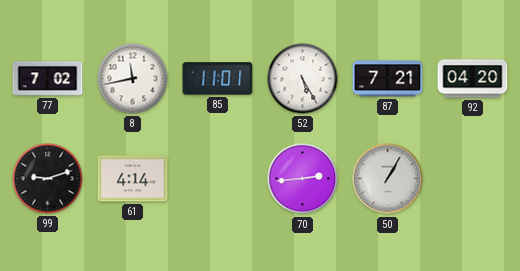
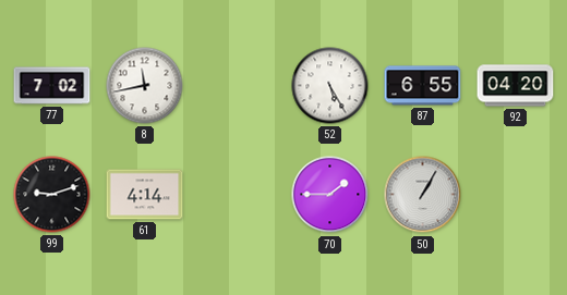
85: 11:01 -> none (218, 79)
87: 7:21 -> 6:55 (423, 86)
70: 2:44 -> 1:45 (330, 195)
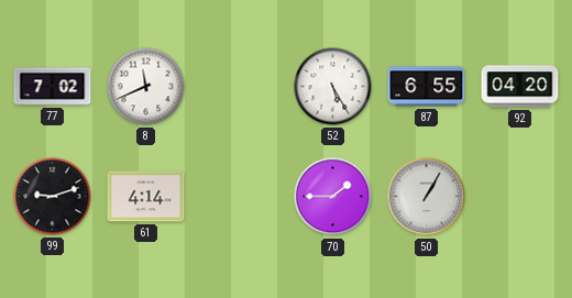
8: 11:43 -> 11:41 (146, 87)
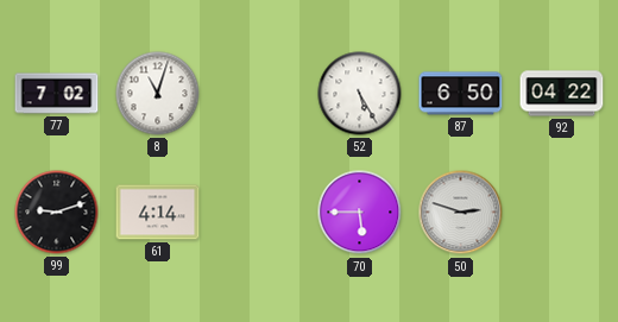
8: 11:41 -> 11:03 (158, 94)
87: 6:55 -> 6:50 (461, 94)
92: 04:20 -> 04:22 (562, 94)
70: 1:45 -> 5:45 (360, 213)
50: 1:05 -> 2:48 (461, 213)
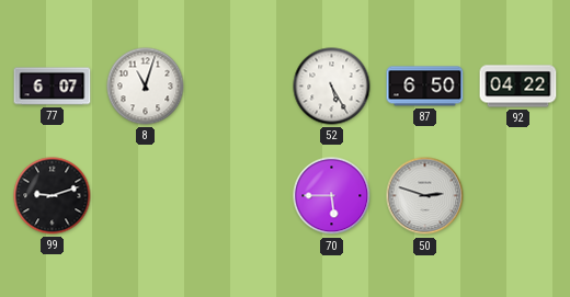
77: 7:02 -> 6:07 (53, 87)
61: 4:14 -> none (158, 213)
